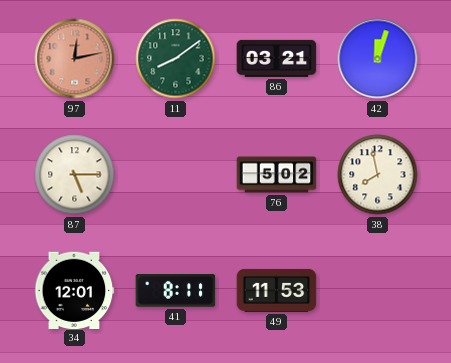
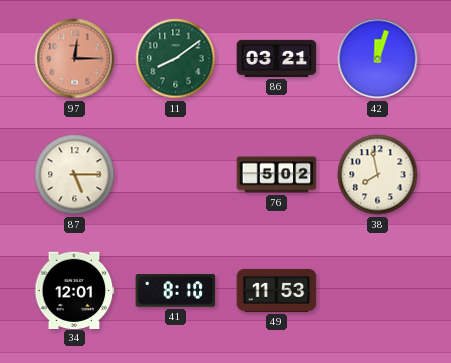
97: 12:13 -> 12:15 (75, 59)
41: 8:11 -> 8:10 (176, 291)
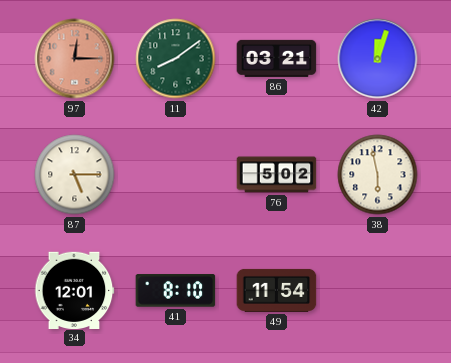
38: 7:58 -> 5:58 (378, 175)
49: 11:53 -> 11:54 (277, 290)
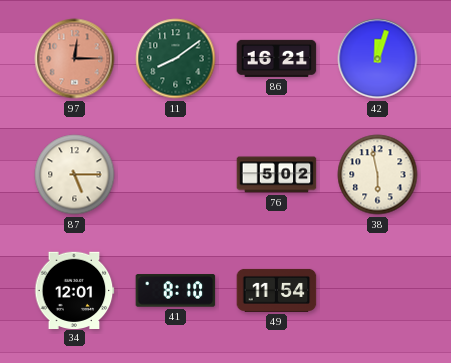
86: 03:21 -> 16:21 (277, 58)
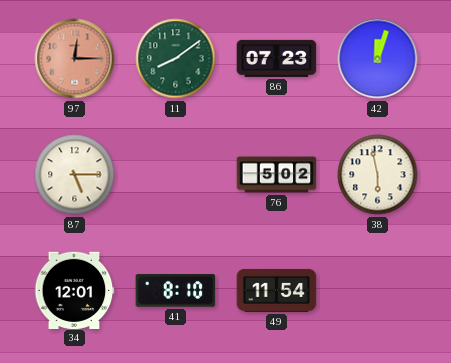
86: 16:21 -> 07:23 (277, 58)
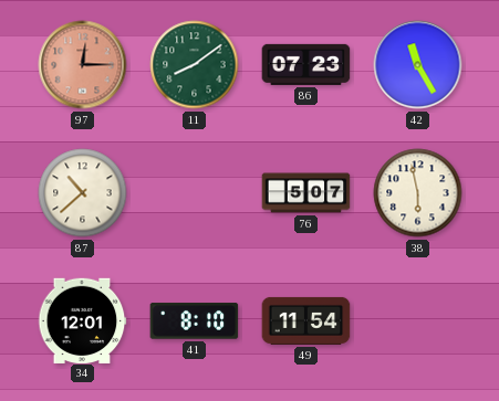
42: 12:03 -> 11:25 (418, 65)
87: 5:15 -> 10:38 (83, 193)
76: 5:02 -> 5:07 (306, 193)
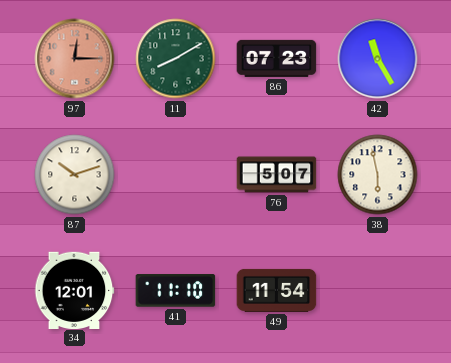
11: 8:09 -> 8:10 (176, 59)
87: 10:38 -> 10:12 (75, 175)
41: 8:10 -> 11:10 (176, 291)
